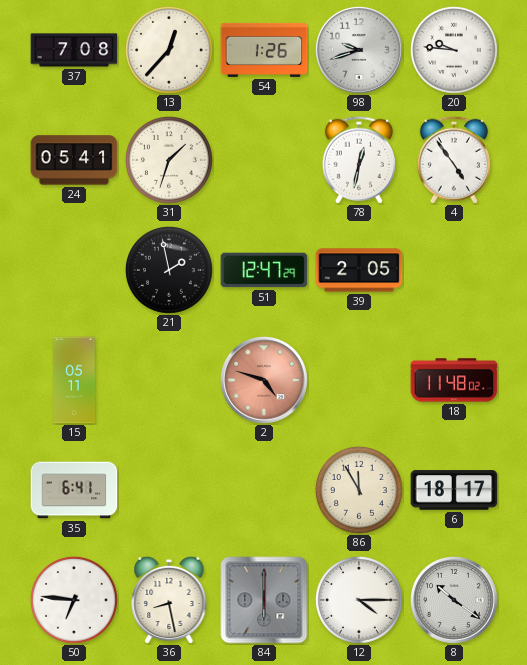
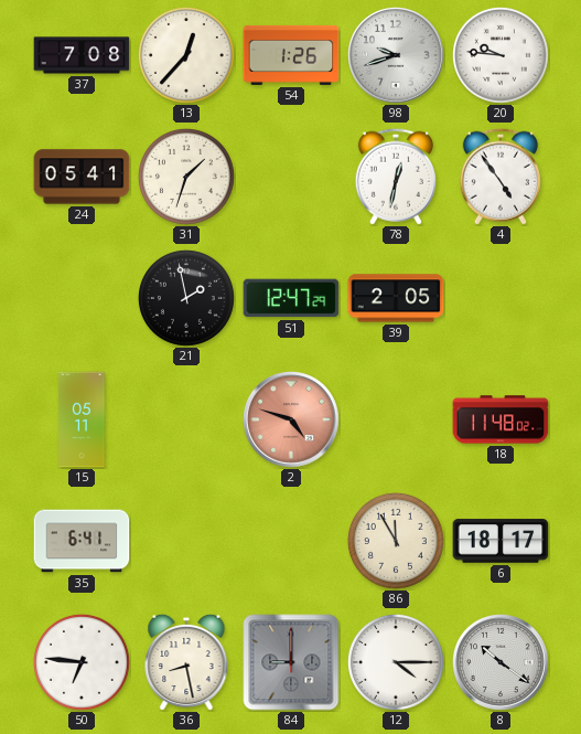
84: 6:00 -> 9:00 (291, 662)
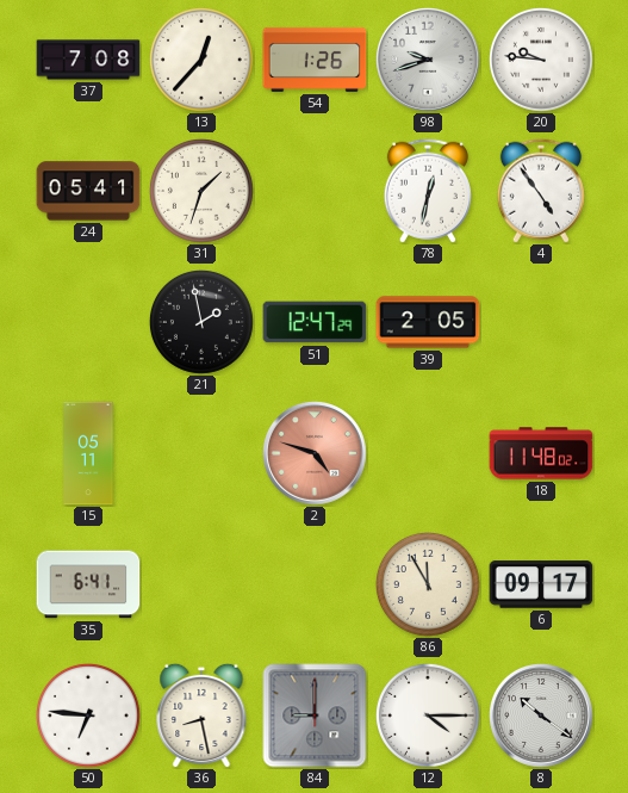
6: 18:17 -> 09:17 (541, 584)
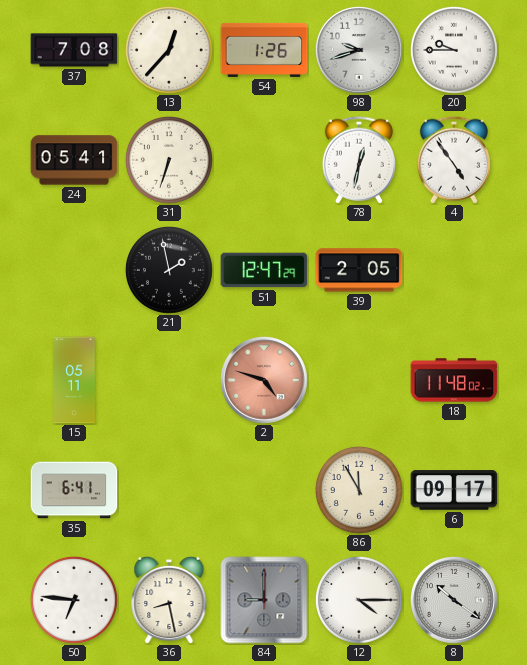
20: 9:46 -> 9:45 (454, 50)
31: 1:33 -> 6:33 (169, 160)
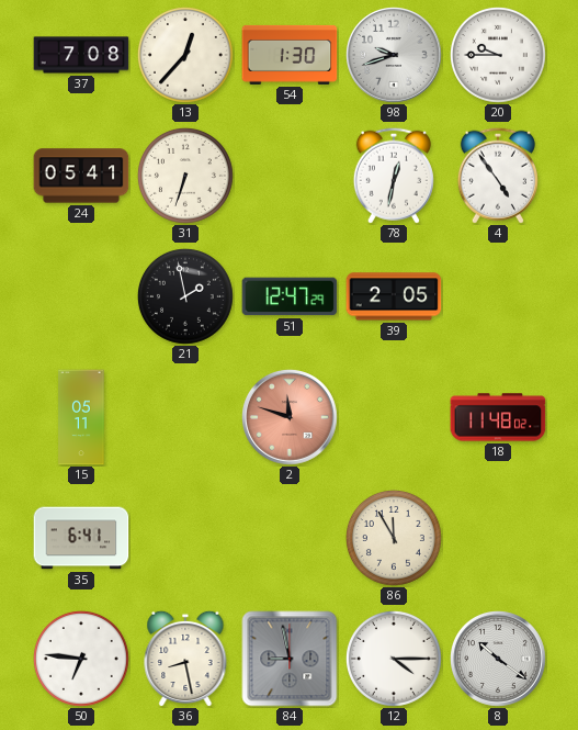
54: 1:26 -> 1:30 (290, 55)
2: 4:48 -> 11:48 (291, 418)
6: 09:17 -> none (454, 490)
84: 9:00 -> 8:58 (290, 659)
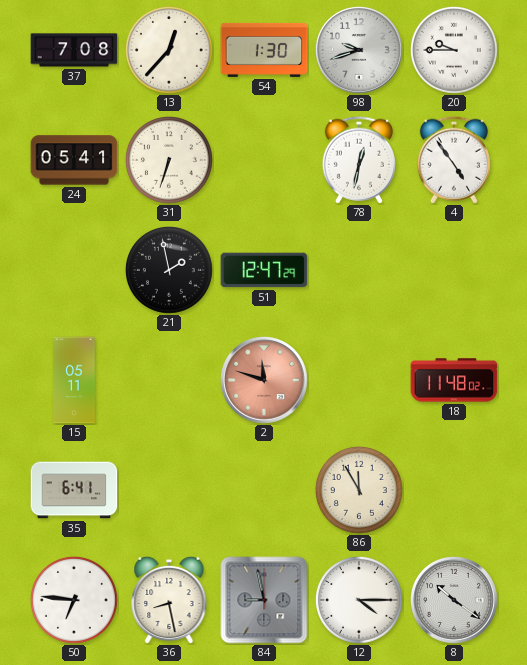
39: 2:05 -> none (394, 296)
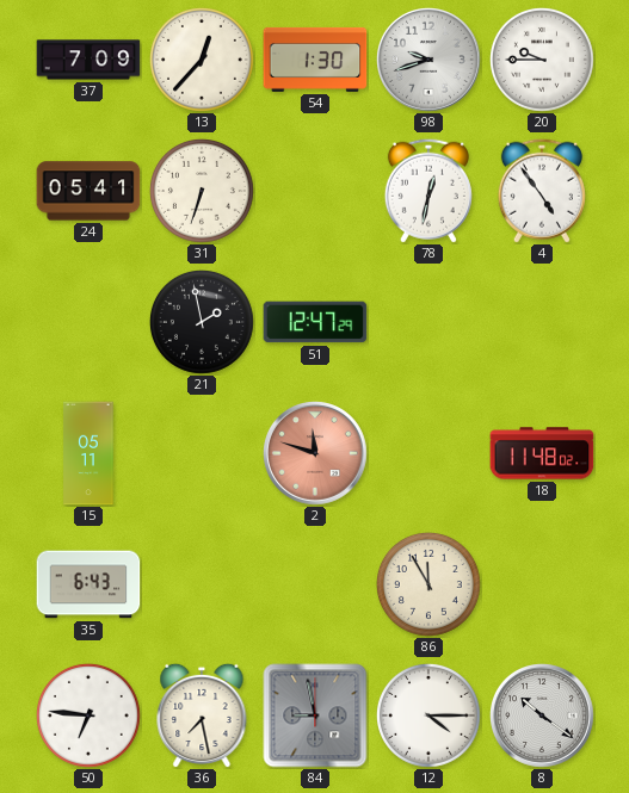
37: 7:08 -> 7:09 (88, 60)
35: 6:41 -> 6:43 (88, 584)
36: 8:28 -> 7:28 (202, 715)
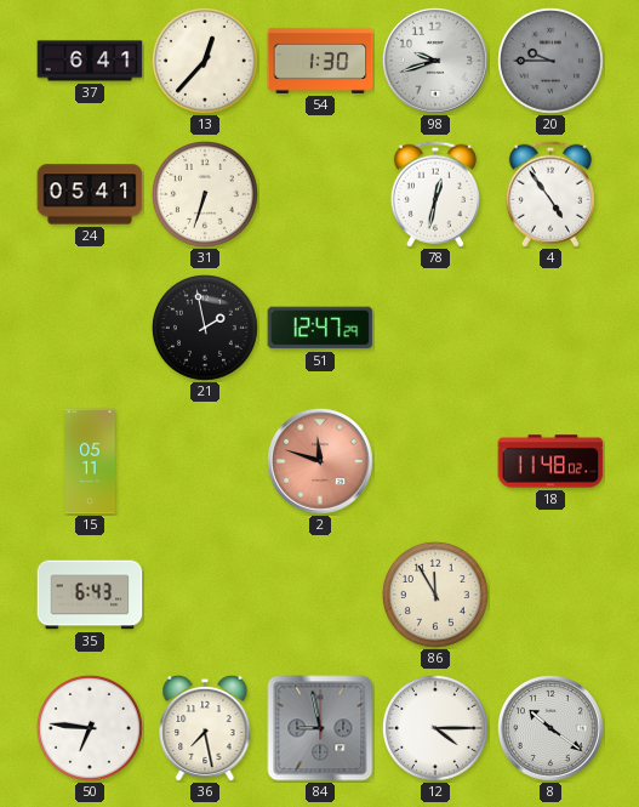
37: 7:09 -> 6:41 (90, 61)
20 dial: white -> grey (550, 61)
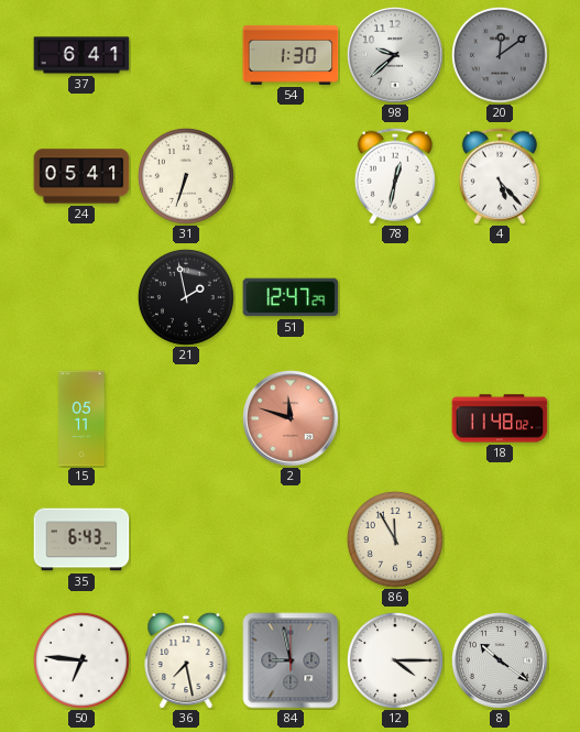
13: 12:37 -> none (205, 61)
98: 9:42 -> 9:38 (396, 56)
20: 9:45 -> 12:09 (500, 55)
4: 4:54 -> 5:23 (500, 176)
